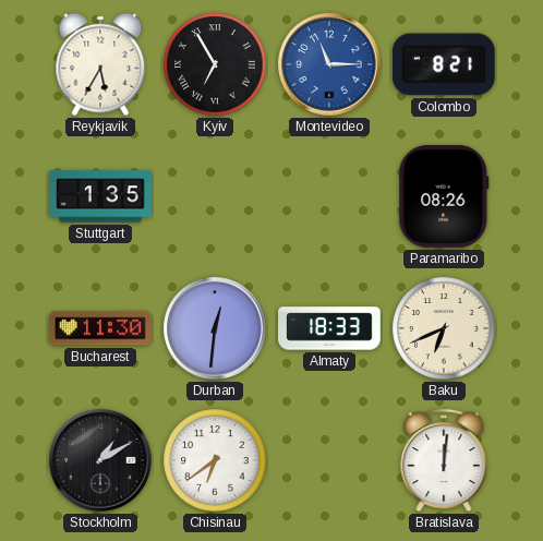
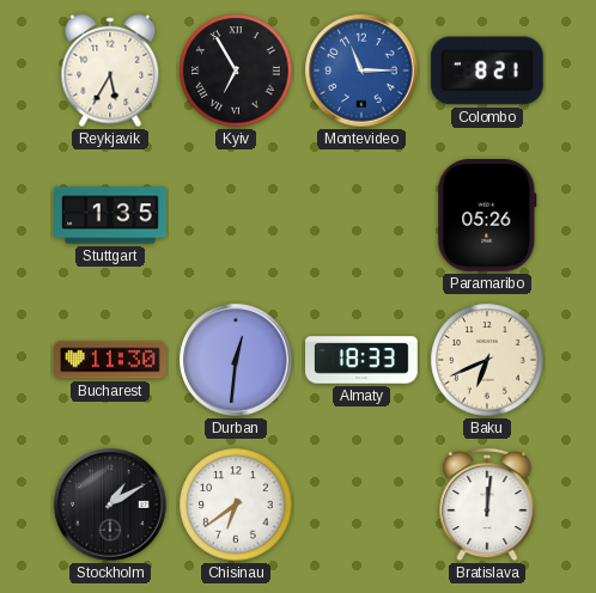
Paramaribo: 08:26 -> 05:26 (487, 216)
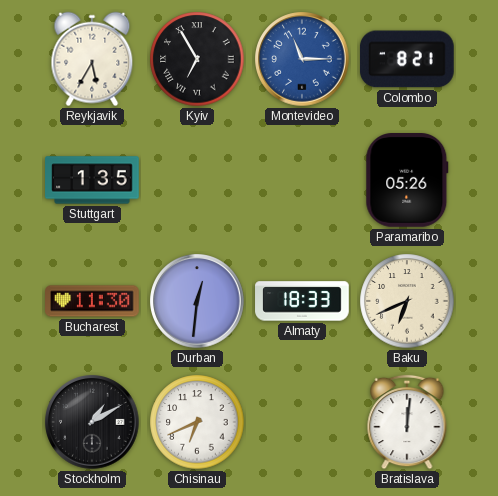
Chisinau: 6:39 -> 6:41 (197, 422)
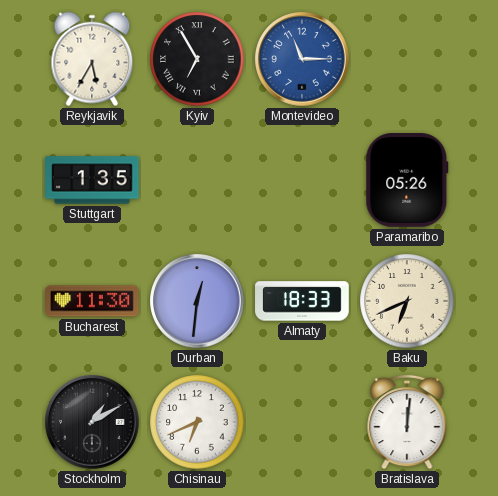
Colombo: 8:21 -> none (407, 59)
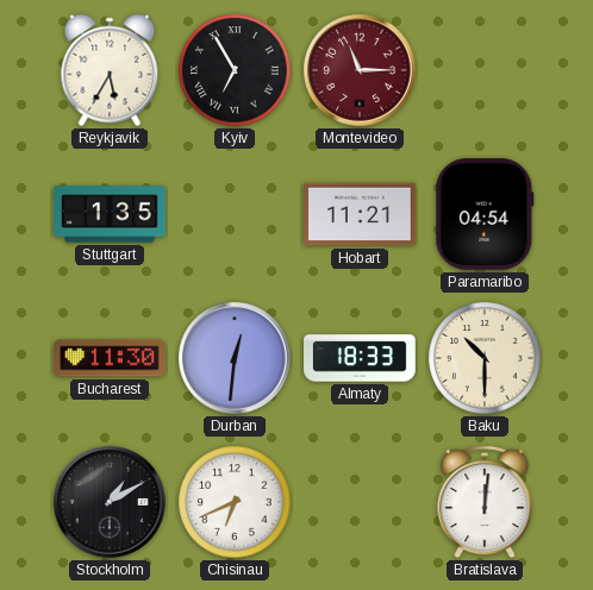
Montevideo dial: blue -> burgundy (360, 70)
Hobart: none -> 11:21 (360, 214)
Paramaribo: 05:26 -> 04:54 (485, 215)
Baku: 6:41 -> 10:30 (485, 358)
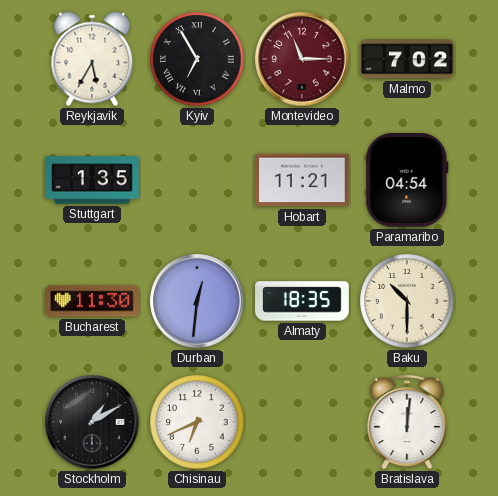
Malmo: none -> 7:02 (407, 59)
Almaty: 18:33 -> 18:35 (302, 301)
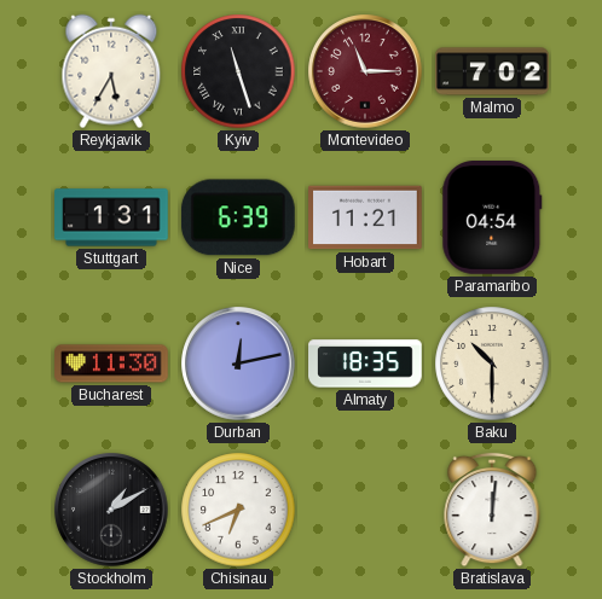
Kyiv: 6:55 -> 11:27 (238, 71)
Stuttgart: 1:35 -> 1:31 (111, 217)
Nice: none -> 6:39 (238, 217)
Durban: 12:31 -> 12:13 (238, 364)
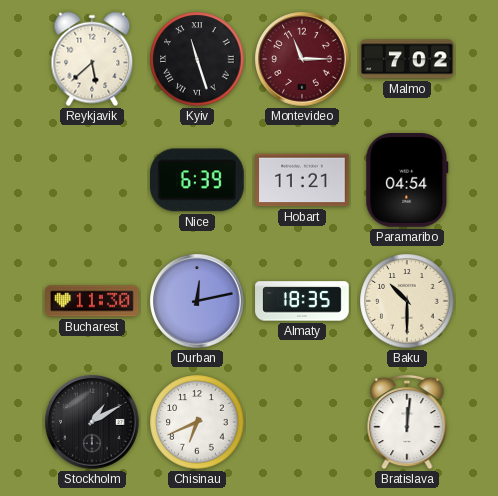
Reykjavik: 5:35 -> 5:38 (92, 59)
Stuttgart: 1:31 -> none (111, 217)
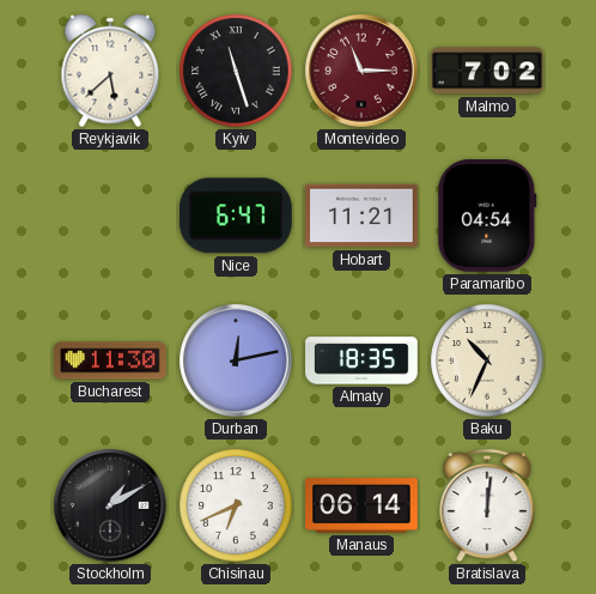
Nice: 6:39 -> 6:47 (236, 216)
Baku: 10:30 -> 10:34 (487, 360)
Manaus: none -> 06:14 (361, 505)
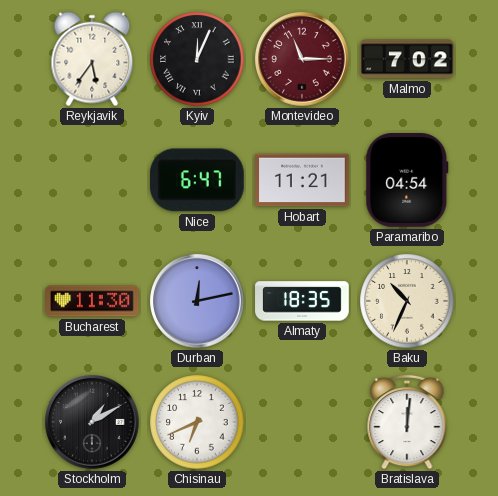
Reykjavik: 5:38 -> 5:36 (92, 59)
Kyiv: 11:27 -> 12:04 (197, 59)
Manaus: 06:14 -> none (361, 505)
